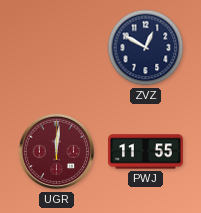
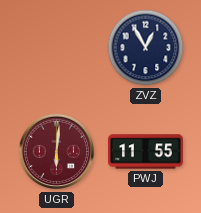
ZVZ: 12:50 -> 12:55 (146, 48)
UGR: 12:01 -> 6:01 (57, 152)
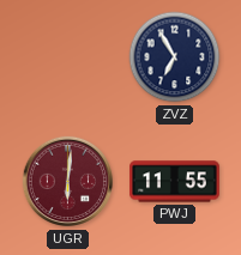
ZVZ: 12:55 -> 6:55 (175, 57)
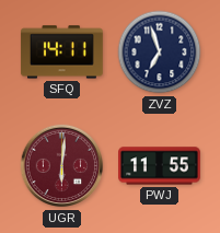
SFQ: none -> 14:11 (61, 53)
ZVZ: 6:55 -> 6:57 (160, 53)
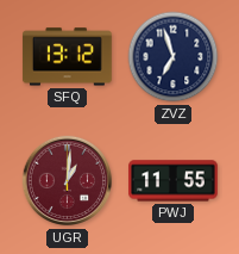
SFQ: 14:11 -> 13:12 (67, 57)
UGR: 6:01 -> 1:01 (68, 181)
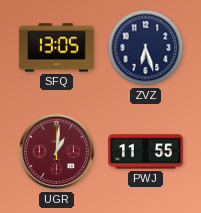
SFQ: 13:12 -> 13:05 (56, 48)
ZVZ: 6:57 -> 6:27 (146, 48)
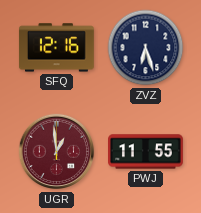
SFQ: 13:05 -> 12:16 (56, 48)
UGR: 1:01 -> 12:59 (57, 152)
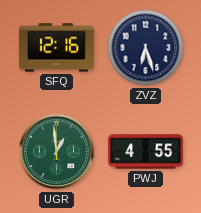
UGR dial: burgundy -> green (57, 152)
PWJ: 11:55 -> 4:55 (146, 152)
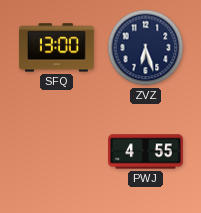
SFQ: 12:16 -> 13:00 (56, 48)
UGR: 12:59 -> none (57, 152)
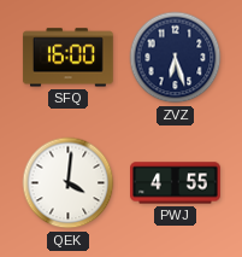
SFQ: 13:00 -> 16:00 (67, 58)
QEK: none -> 4:01 (69, 183)
